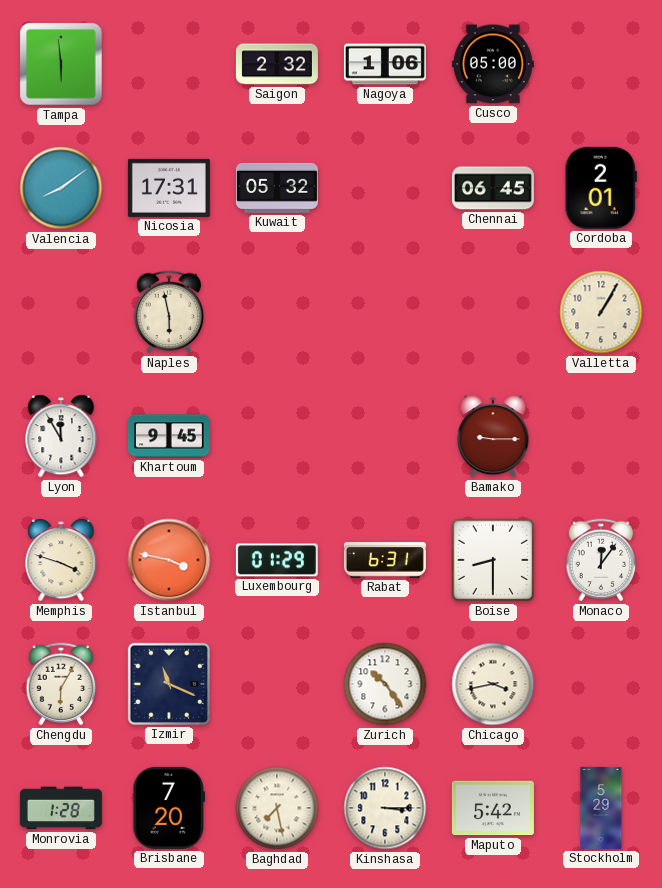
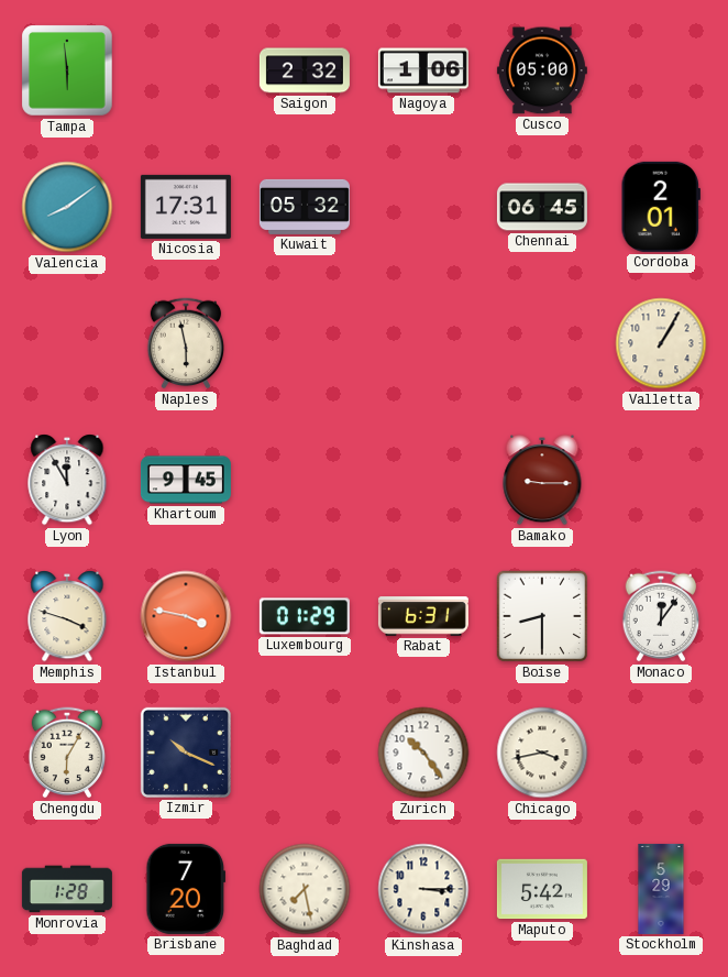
Izmir: 11:19 -> 10:19 (186, 753)
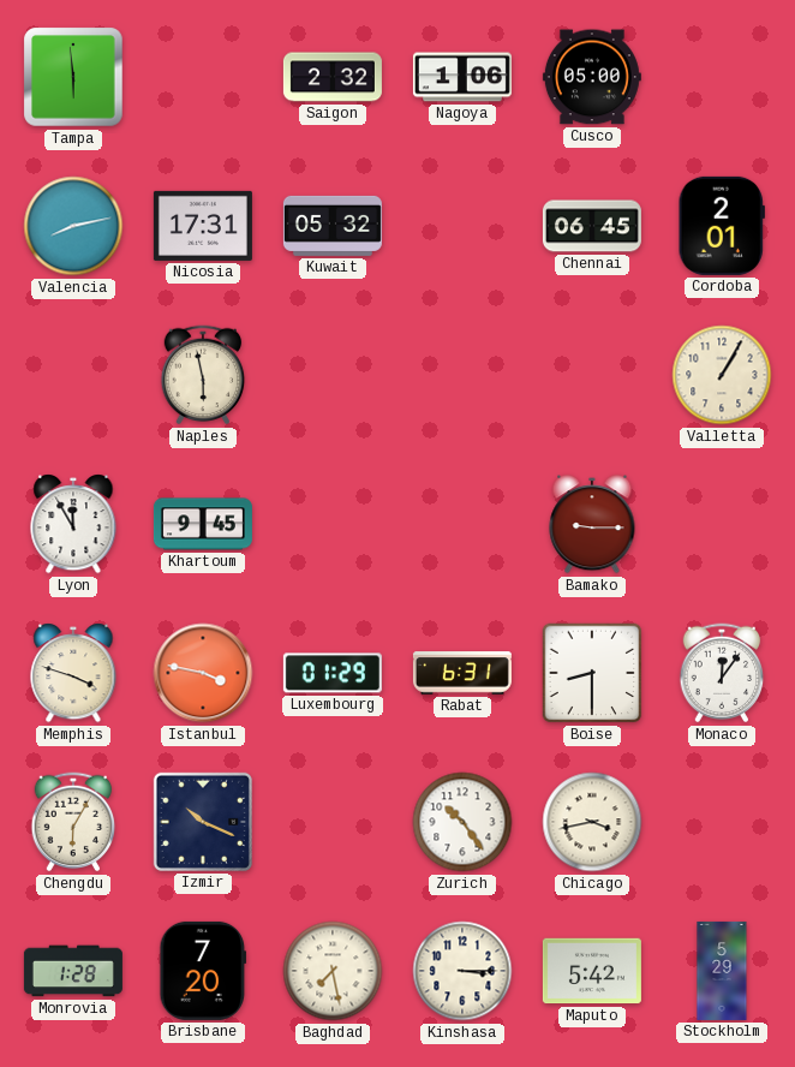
Valencia: 8:09 -> 8:13 (73, 226)
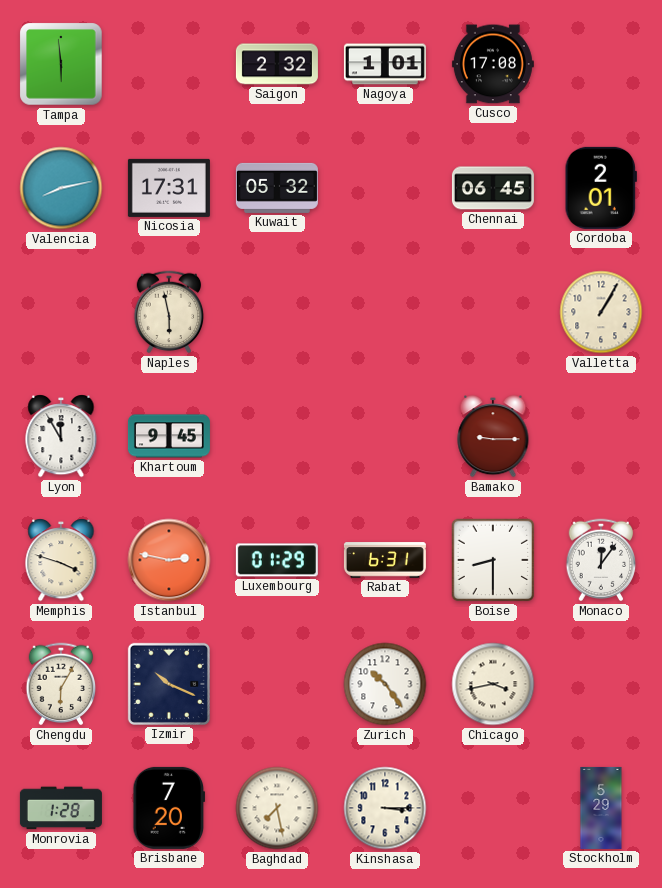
Nagoya: 1:06 -> 1:01 (385, 64)
Cusco: 05:00 -> 17:08 (493, 64)
Istanbul: 3:47 -> 2:47 (169, 560)
Maputo: 5:42 -> none (592, 971)
